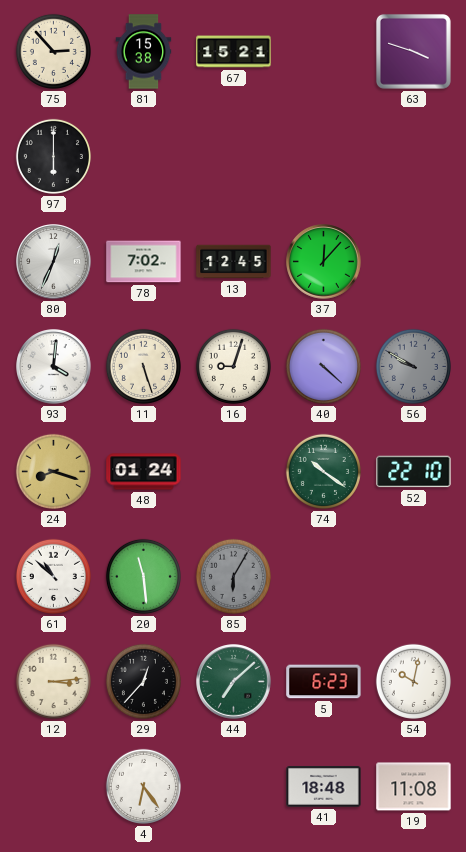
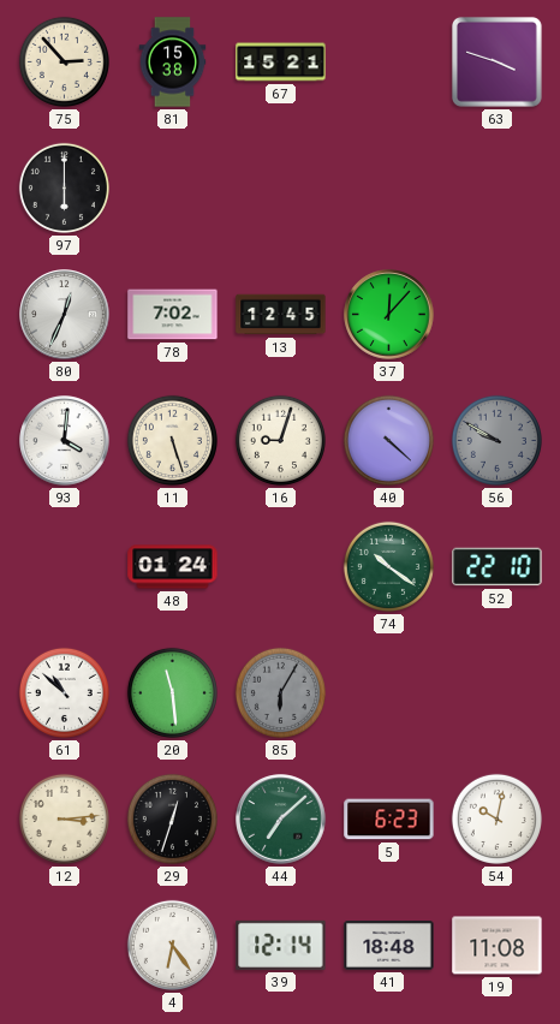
24: 8:18 -> none (53, 471)
29: 12:37 -> 12:33 (172, 818)
39: none -> 12:14 (281, 945)
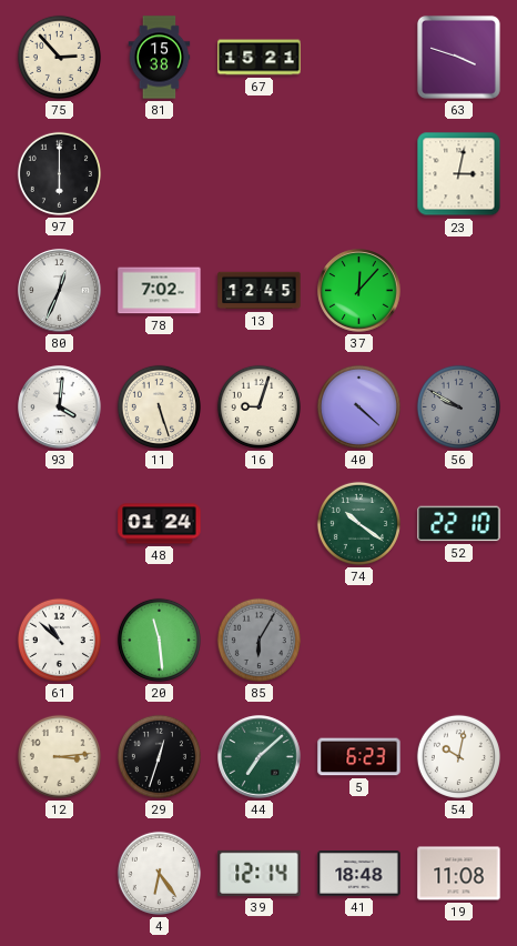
23: none -> 3:02 (459, 174)
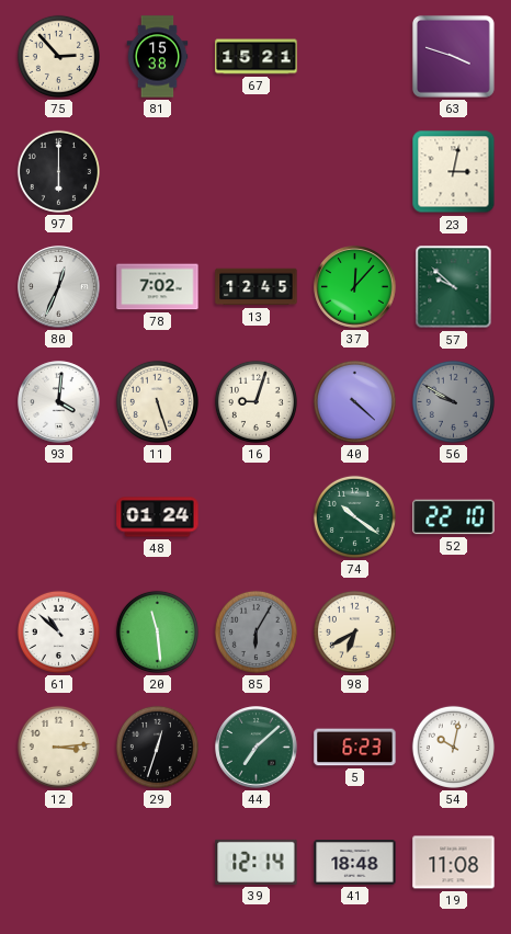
57: none -> 9:52 (454, 287)
98: none -> 6:40 (354, 631)
4: 6:24 -> none (159, 873)
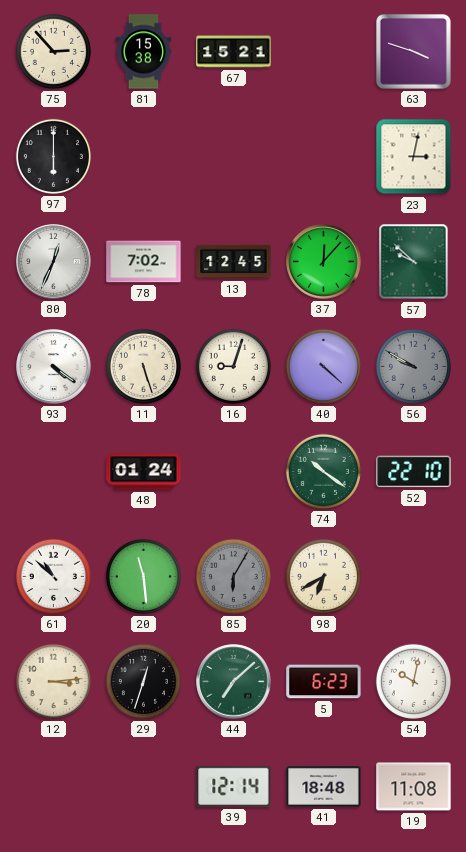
93: 4:01 -> 4:21 (54, 367)
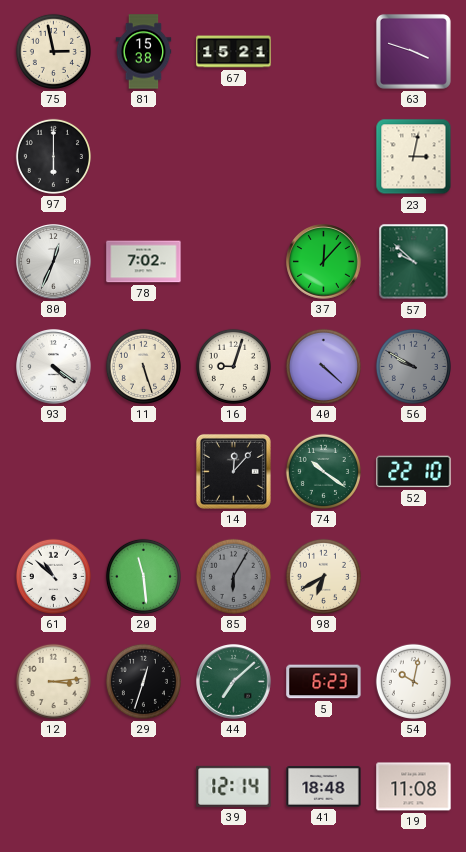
75: 2:53 -> 2:58 (53, 51)
13: 12:45 -> none (234, 262)
48: 01:24 -> none (144, 472)
14: none -> 12:07 (233, 471)
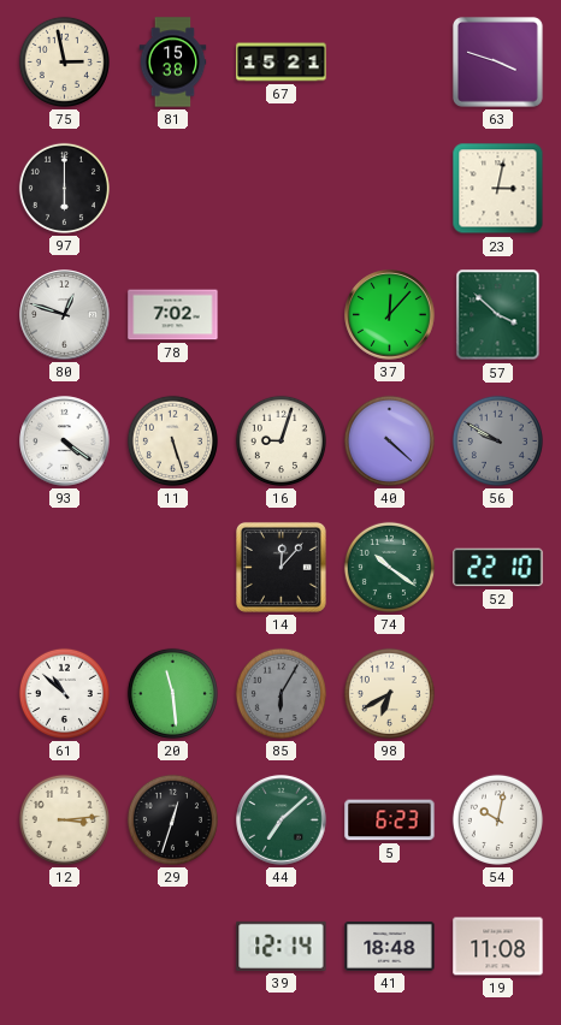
80: 12:34 -> 12:48 (65, 315)
57: 9:52 -> 3:52 (498, 315)
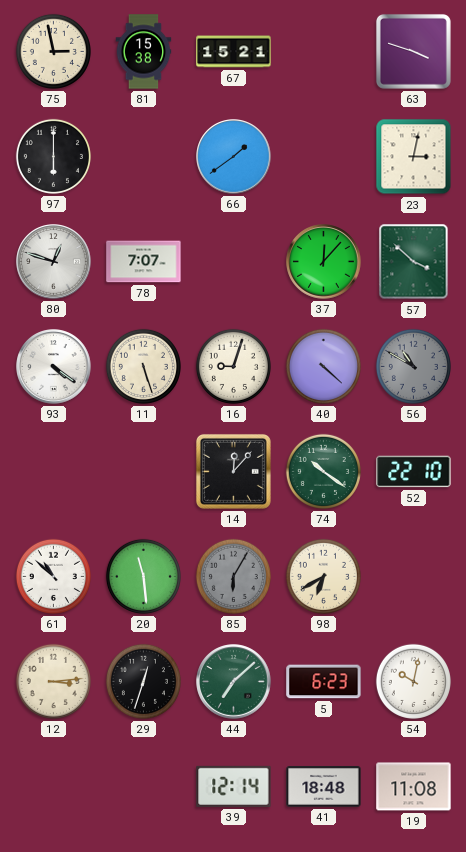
66: none -> 1:39 (234, 157)
78: 7:02 -> 7:07 (144, 262)
56: 9:50 -> 10:50 (413, 366)
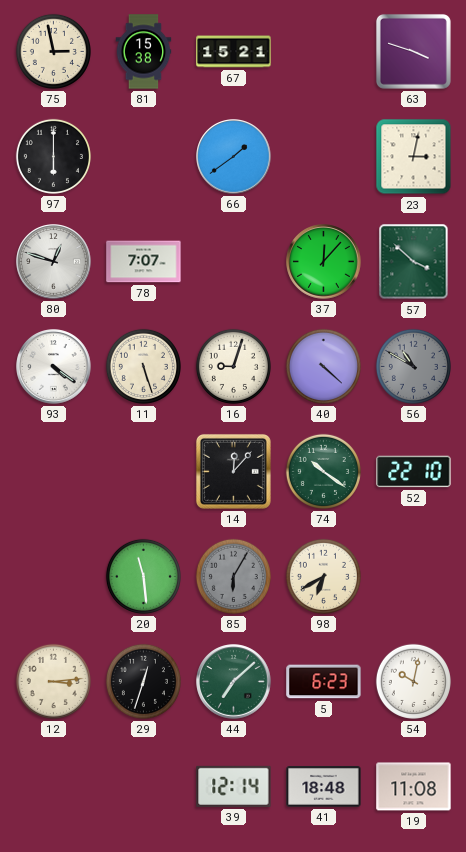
61: 10:52 -> none (53, 576)
